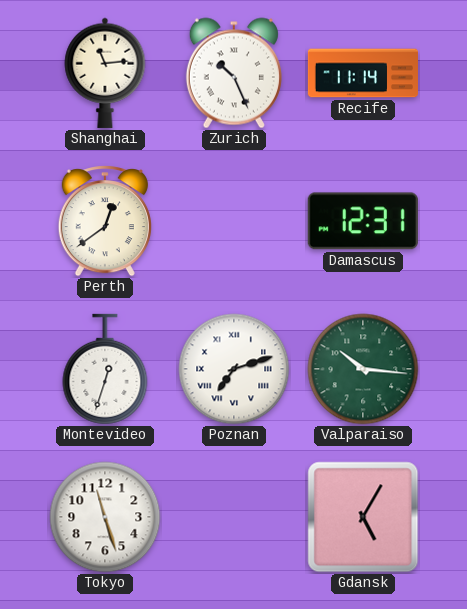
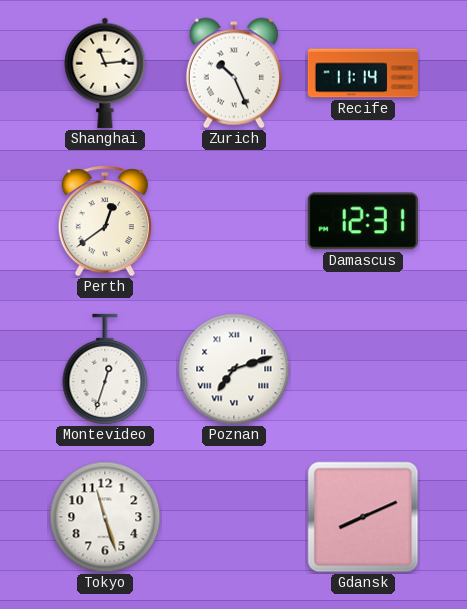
Valparaiso: 10:16 -> none (363, 369)
Gdansk: 5:05 -> 8:11 (363, 517)
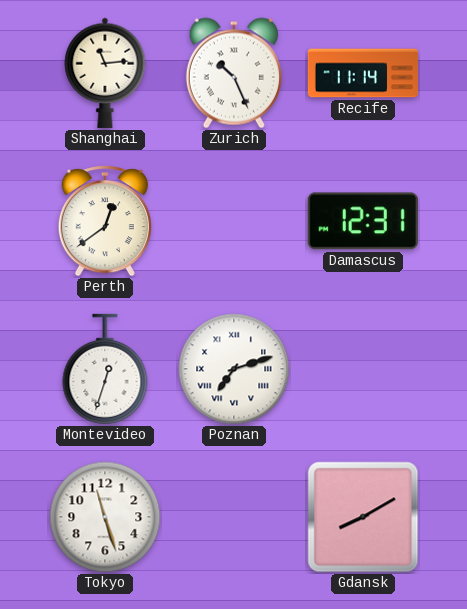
Gdansk: 8:11 -> 8:10 (363, 517)
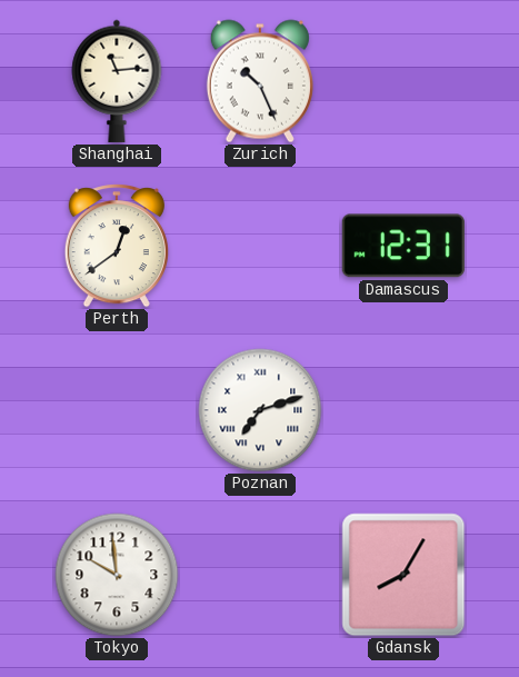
Recife: 11:14 -> none (363, 73)
Montevideo: 12:33 -> none (105, 369)
Tokyo: 11:27 -> 9:59 (117, 575)
Gdansk: 8:10 -> 8:05 (403, 575)
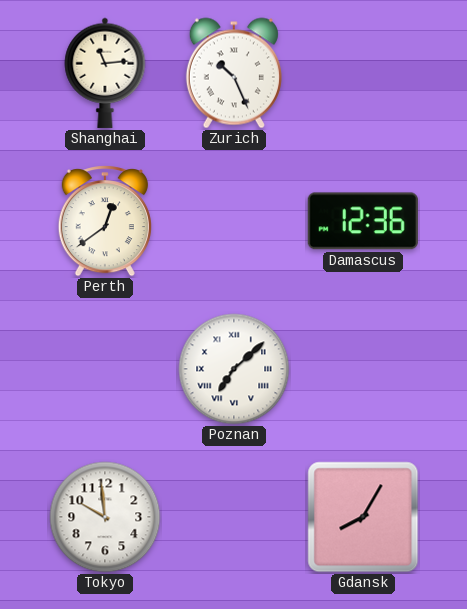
Damascus: 12:31 -> 12:36 (363, 221)
Poznan: 7:12 -> 7:08 (234, 369)
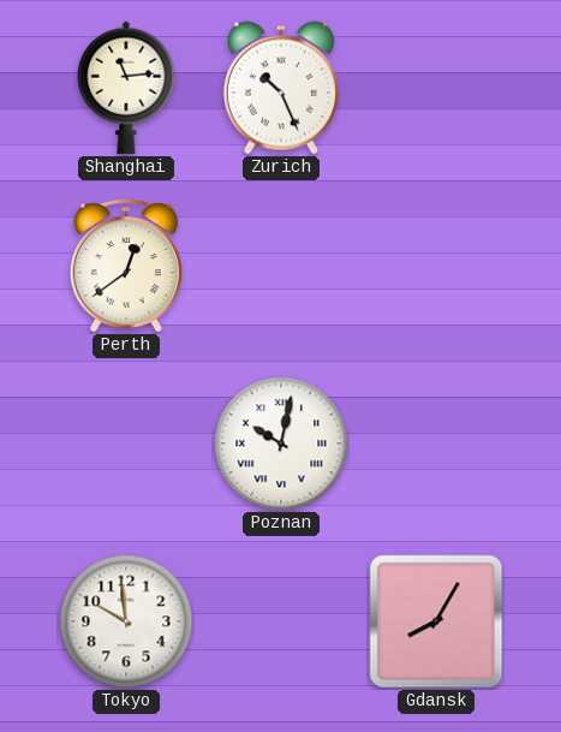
Damascus: 12:36 -> none (363, 221)
Poznan: 7:08 -> 10:02 (281, 444)
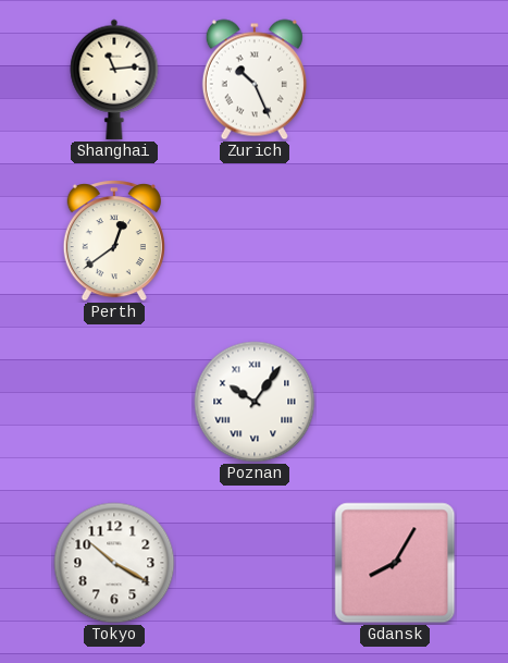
Poznan: 10:02 -> 10:06 (255, 402)
Tokyo: 9:59 -> 10:20 (114, 563)
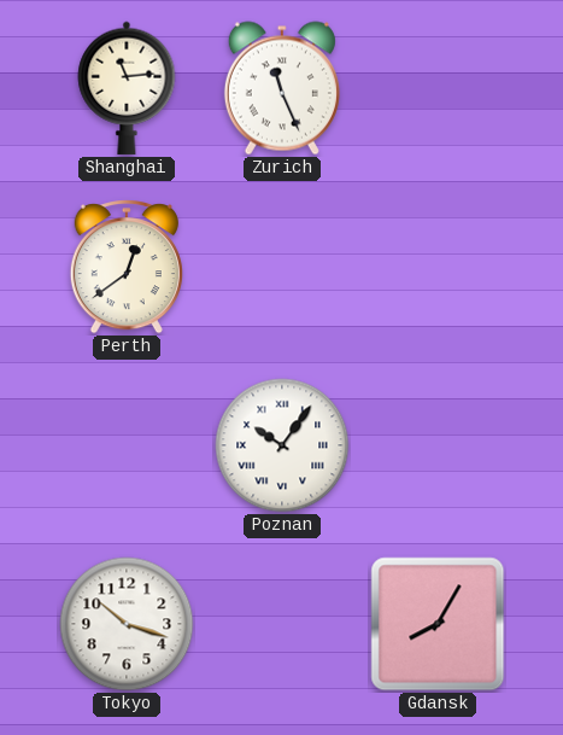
Zurich: 10:26 -> 11:26 (282, 88)
Tokyo: 10:20 -> 10:18 (127, 624)
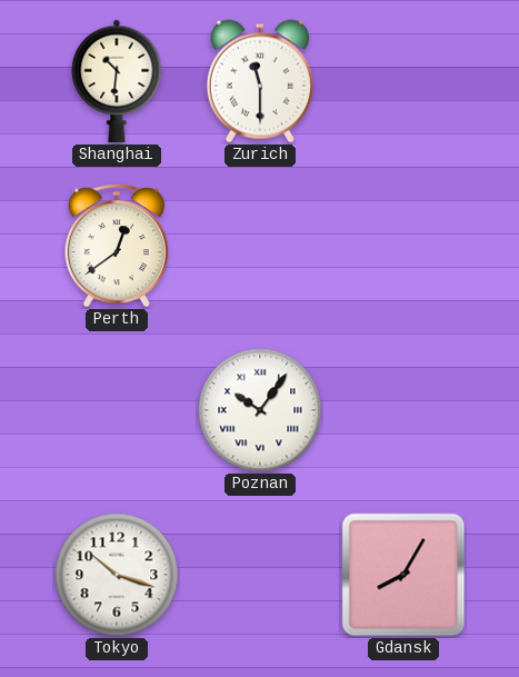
Shanghai: 11:14 -> 10:31 (117, 81)
Zurich: 11:26 -> 11:30 (260, 81)
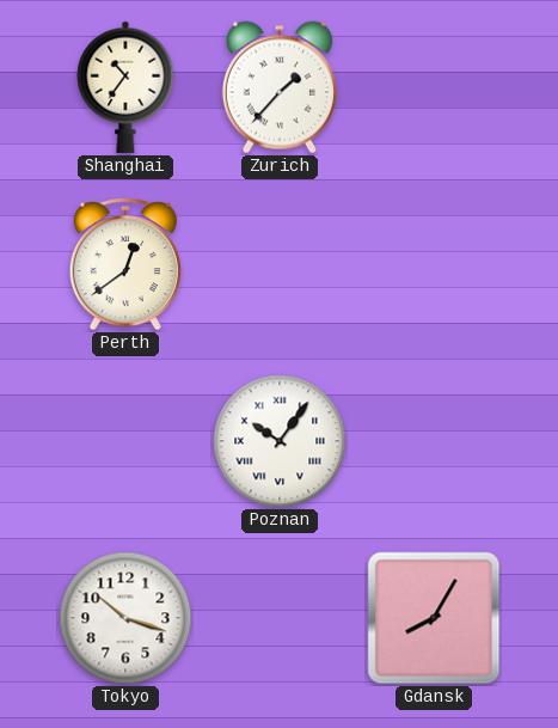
Shanghai: 10:31 -> 10:36 (125, 87)
Zurich: 11:30 -> 1:37 (280, 87)
